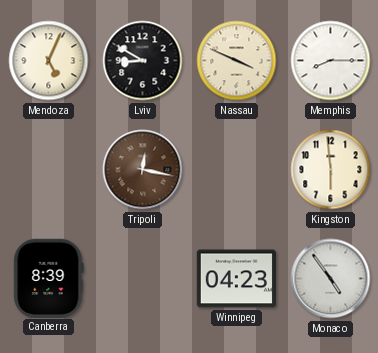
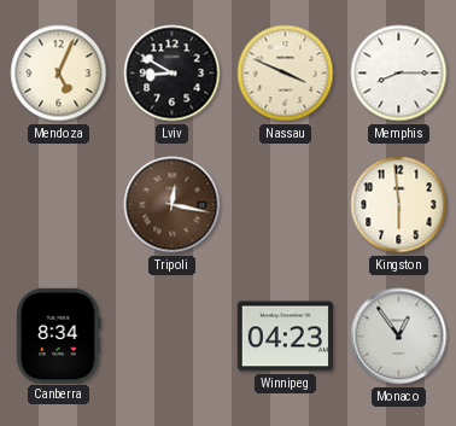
Canberra: 8:39 -> 8:34 (59, 335)
Monaco: 4:54 -> 12:54 (399, 337)
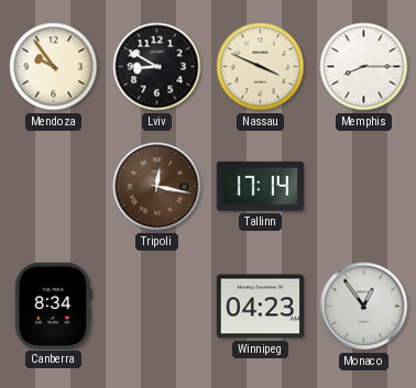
Mendoza: 5:04 -> 9:54 (54, 67)
Tallinn: none -> 17:14 (260, 186)
Kingston: 5:59 -> none (399, 205)
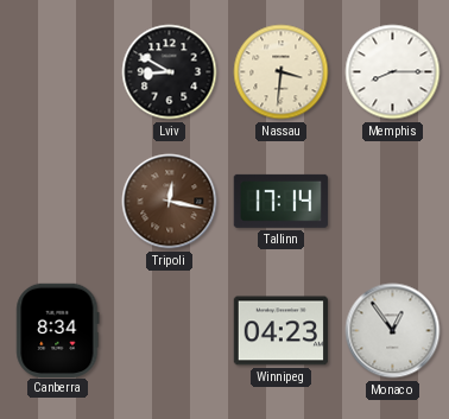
Mendoza: 9:54 -> none (54, 67)
Nassau: 3:49 -> 3:31 (282, 72)
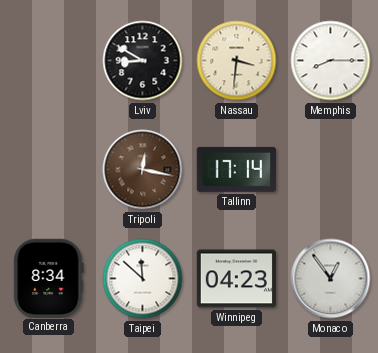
Taipei: none -> 11:52 (143, 279)
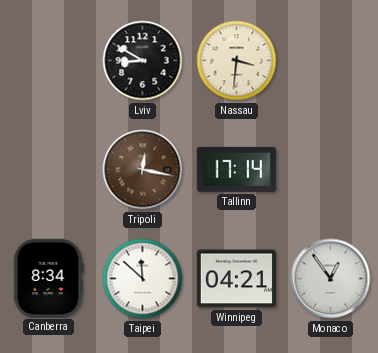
Memphis: 8:15 -> none (331, 61)
Winnipeg: 04:23 -> 04:21 (236, 279)
